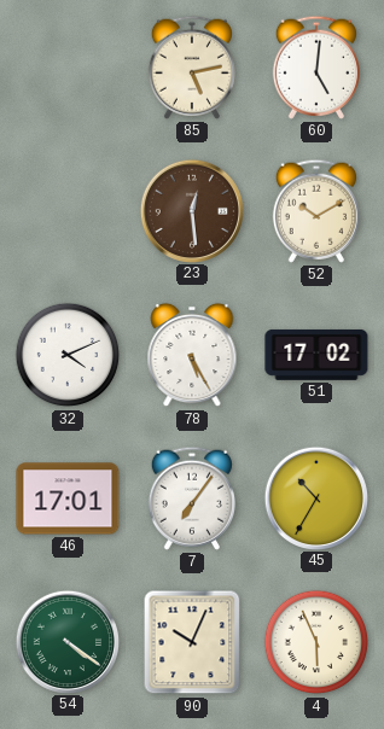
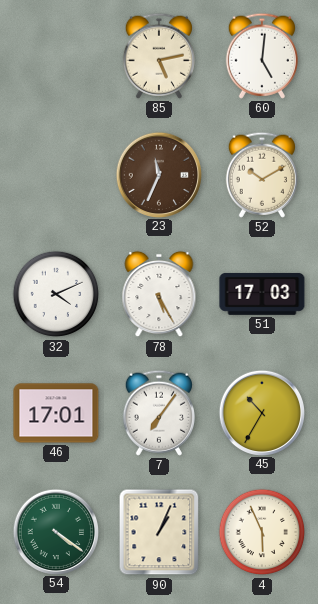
23: 12:29 -> 11:34 (158, 174)
51: 17:02 -> 17:03 (262, 294)
90: 10:04 -> 1:04 (159, 532)
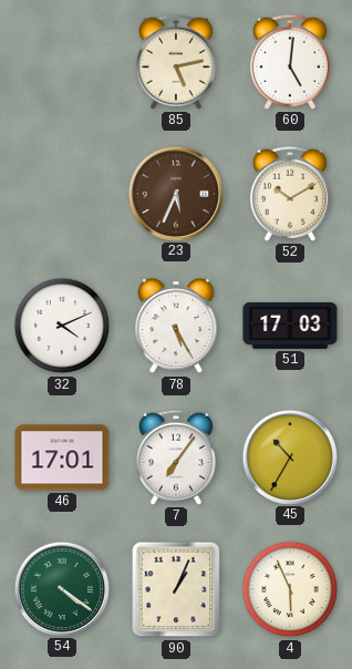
23: 11:34 -> 5:34 (175, 193)
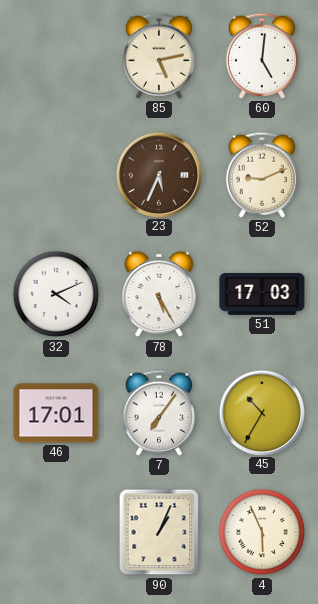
52: 10:10 -> 9:11 (262, 175)
54: 4:21 -> none (61, 588)
